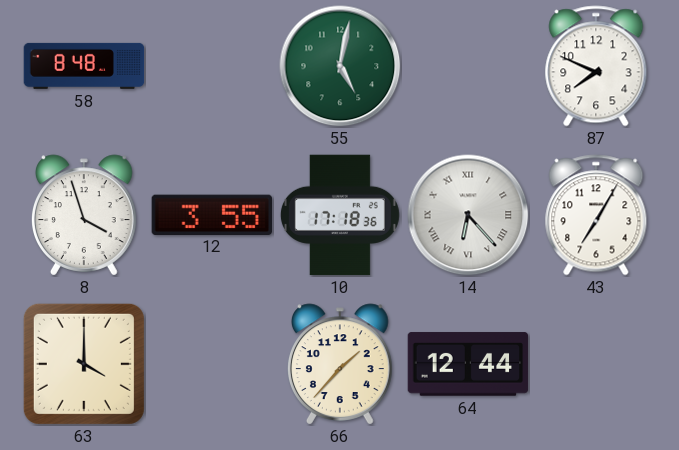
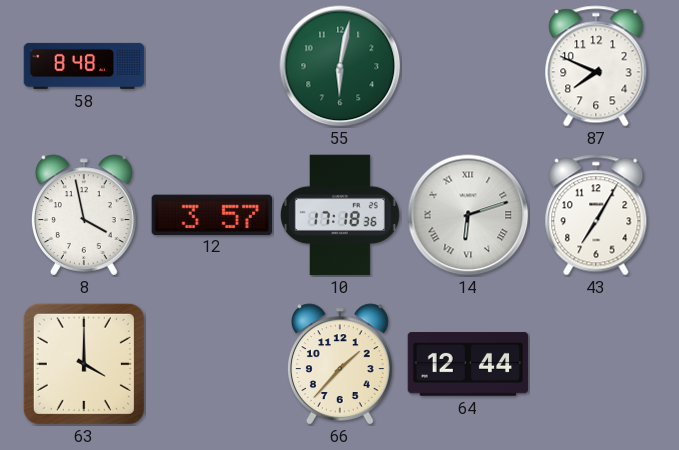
55: 5:02 -> 6:02 (340, 66)
8: 3:57 -> 3:58 (85, 215)
12: 3:55 -> 3:57 (211, 214)
14: 6:23 -> 6:12 (468, 215)
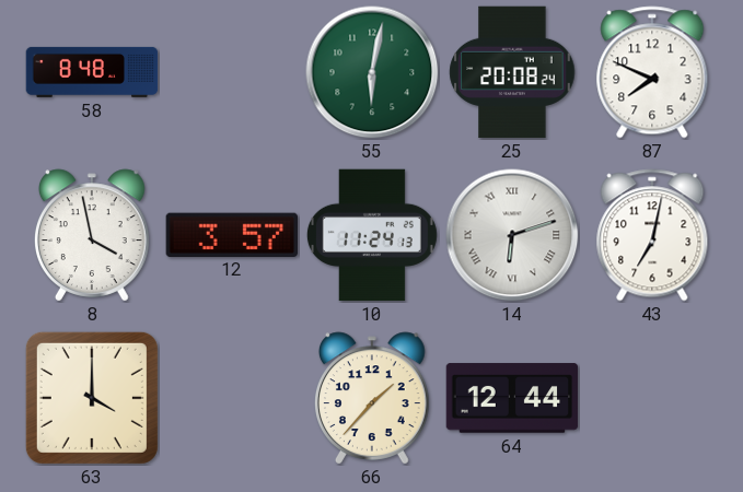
25: none -> 20:08 (512, 72)
10: 17:18 -> 11:24 (372, 235)
43: 7:05 -> 7:02 (652, 235)
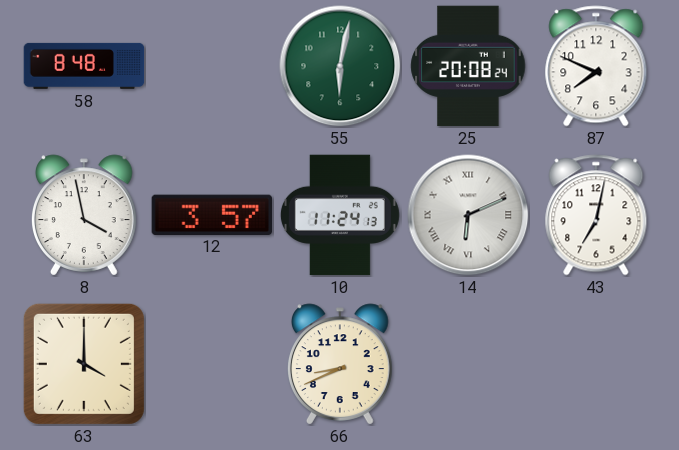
14: 6:12 -> 6:11 (468, 215)
66: 1:37 -> 8:41 (341, 364)
64: 12:44 -> none (512, 398)
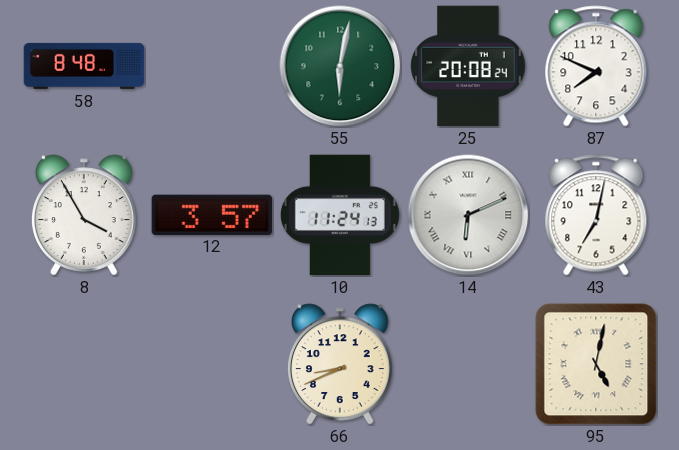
8: 3:58 -> 3:55 (85, 215)
63: 4:00 -> none (84, 364)
95: none -> 5:02 (596, 364)
